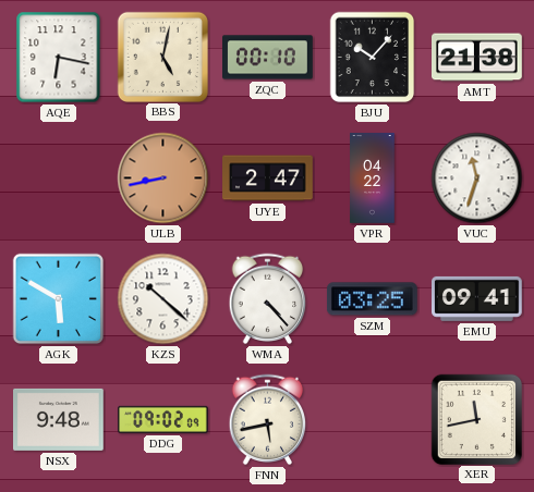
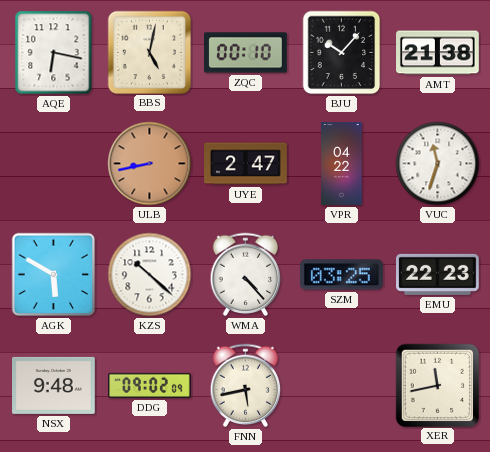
EMU: 09:41 -> 22:23 (438, 274)
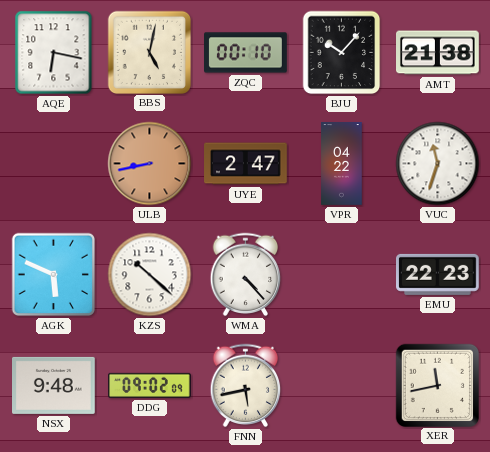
AGK: 5:50 -> 5:49 (54, 275)
SZM: 03:25 -> none (342, 275)
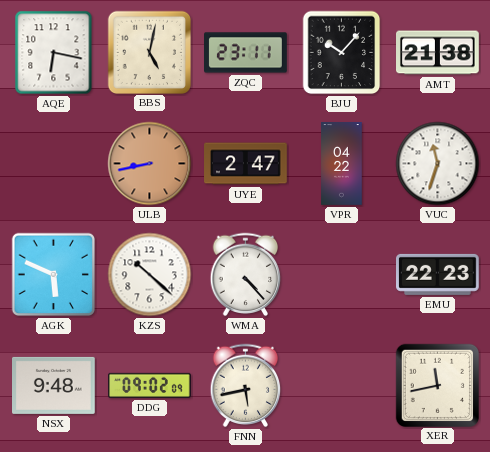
ZQC: 00:10 -> 23:11 (246, 53)
